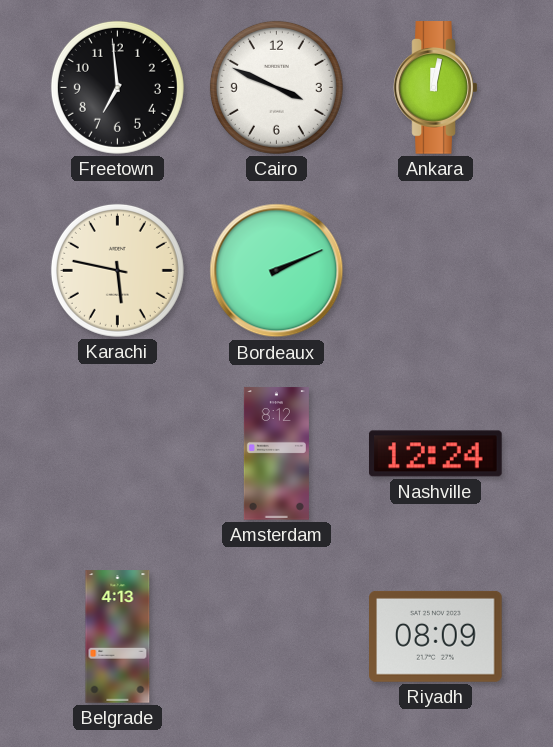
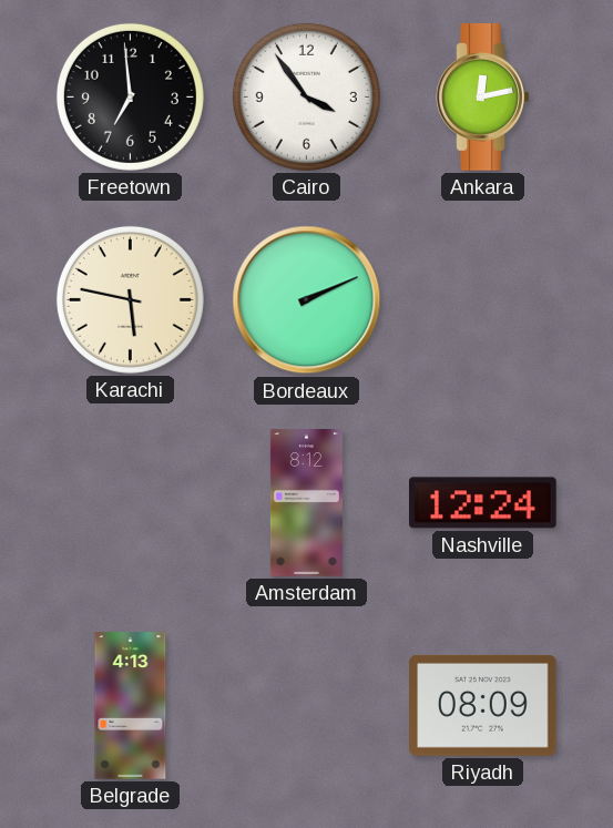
Cairo: 3:49 -> 3:54 (306, 96)
Ankara: 12:02 -> 12:13 (483, 98)
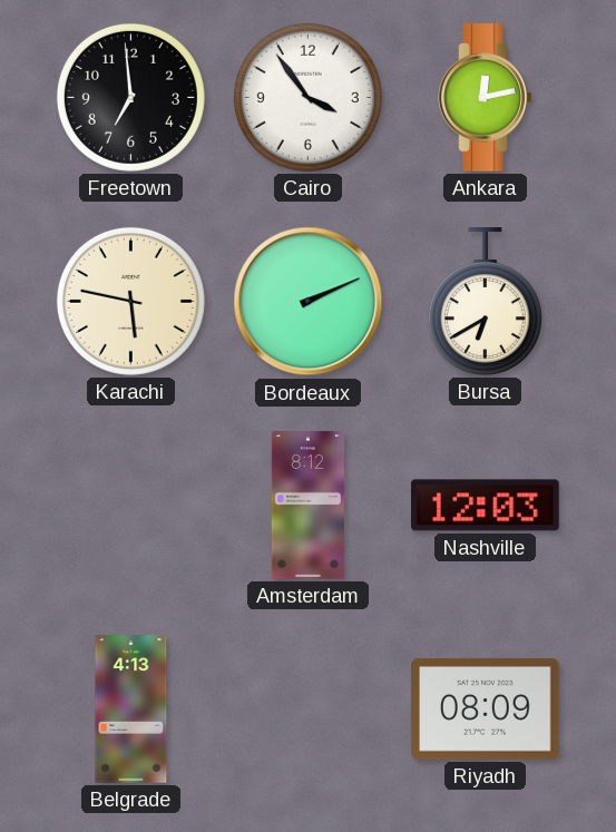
Bursa: none -> 6:40 (485, 302)
Nashville: 12:24 -> 12:03 (486, 506)
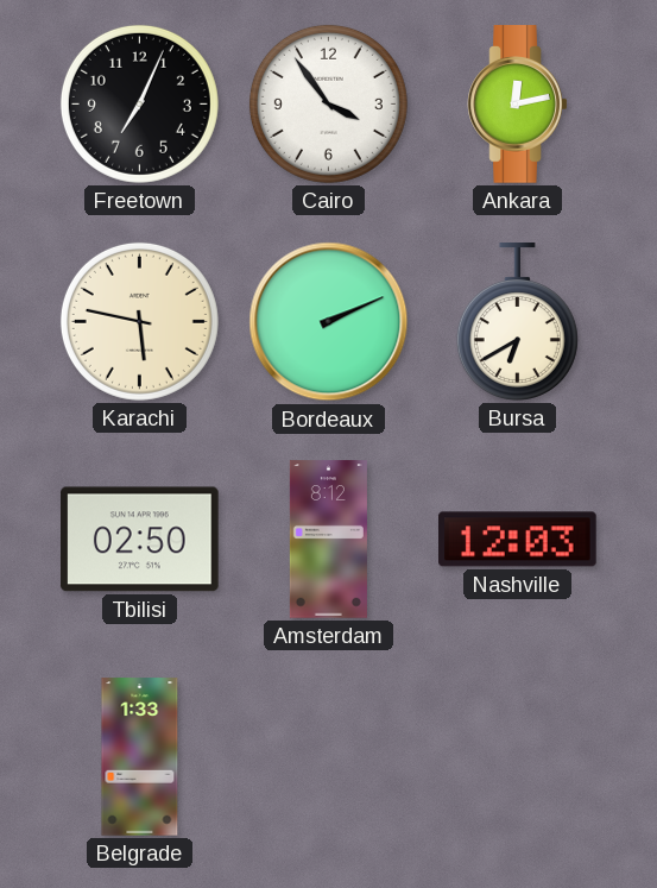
Freetown: 6:59 -> 7:04 (139, 103)
Tbilisi: none -> 02:50 (140, 540)
Belgrade: 4:13 -> 1:33 (140, 757)
Riyadh: 08:09 -> none (486, 708)
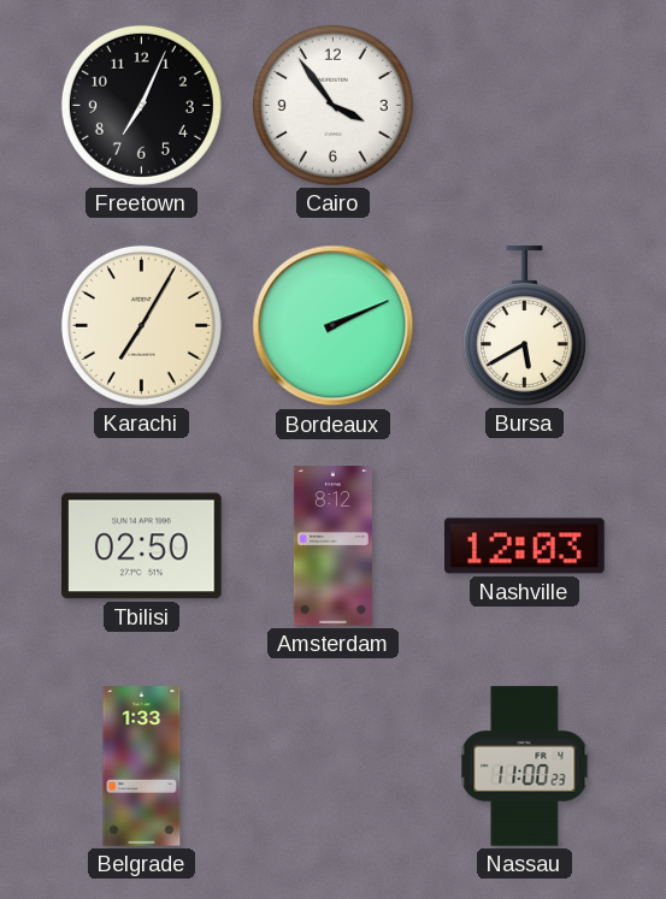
Ankara: 12:13 -> none (518, 105)
Karachi: 5:47 -> 7:05 (141, 325)
Bursa: 6:40 -> 5:40 (524, 326)
Nassau: none -> 11:00 (525, 767)
